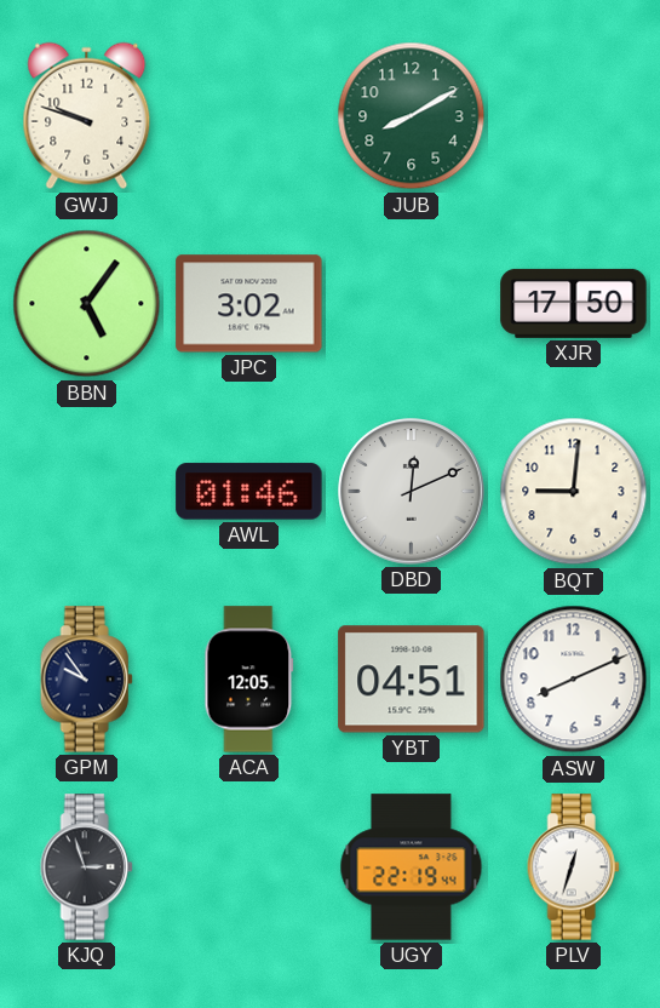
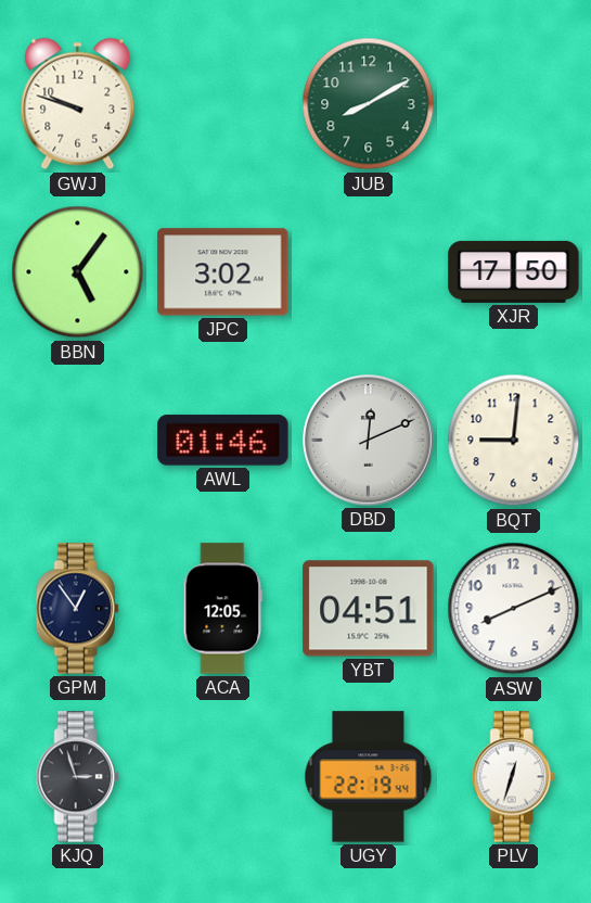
GPM: 9:54 -> 12:54 (77, 609)
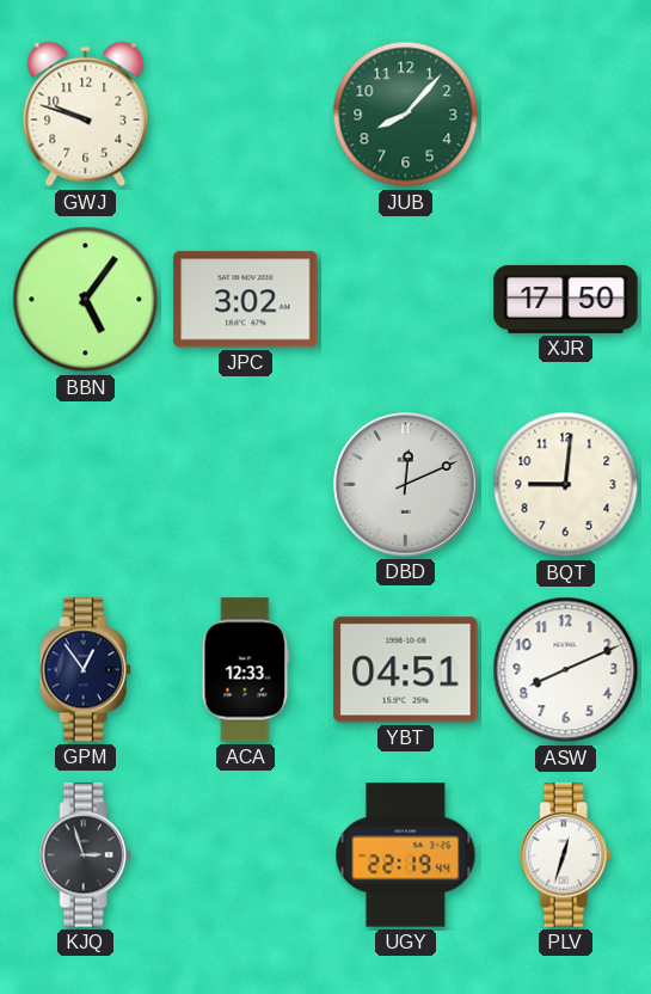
JUB: 8:10 -> 8:07 (406, 115)
AWL: 01:46 -> none (223, 441)
ACA: 12:05 -> 12:33 (246, 670)
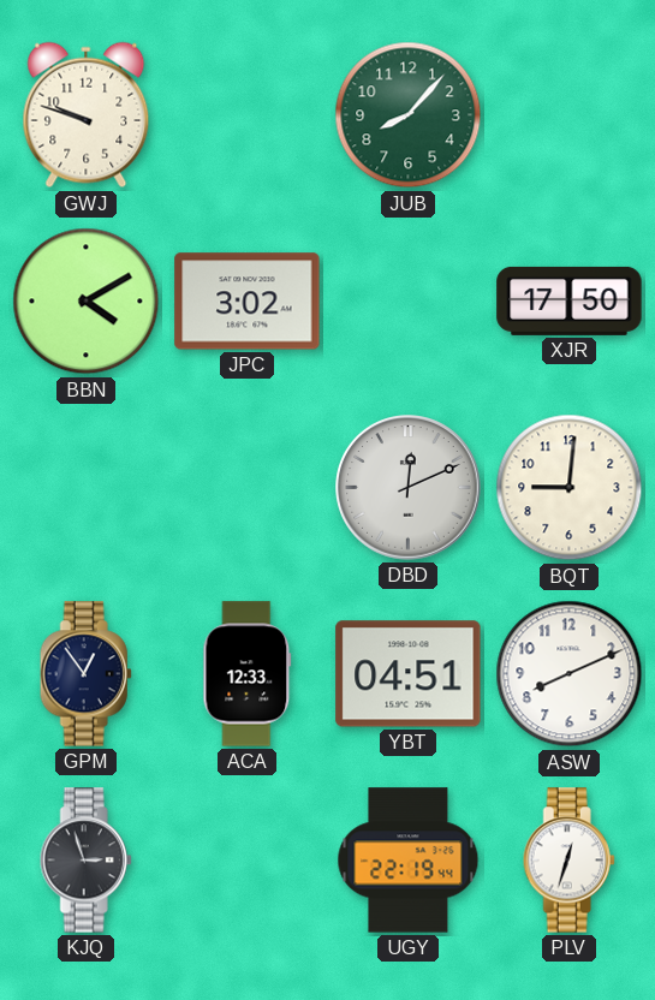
BBN: 5:06 -> 4:10 (87, 302)
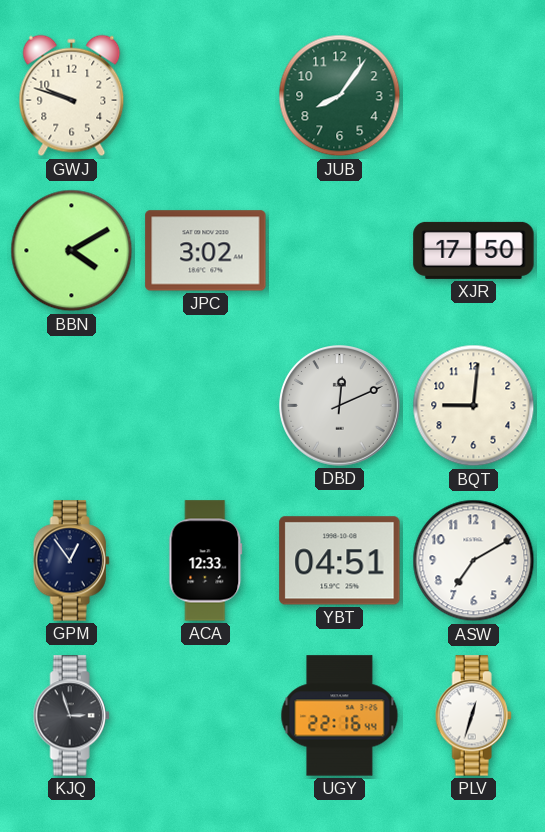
JUB: 8:07 -> 8:06 (340, 96)
ASW: 8:11 -> 7:10 (474, 561)
UGY: 22:19 -> 22:16 (340, 716)
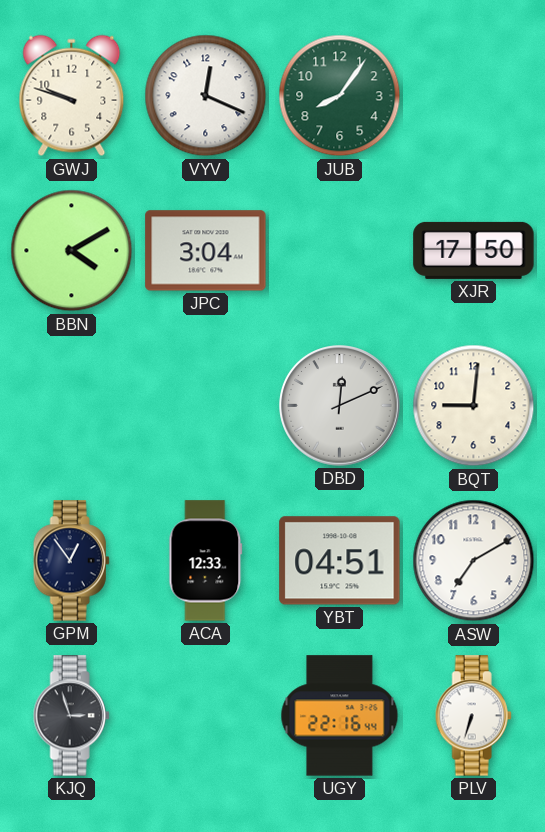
VYV: none -> 12:19 (206, 96)
JPC: 3:02 -> 3:04 (206, 251)
PLV: 12:33 -> 6:33 (473, 716)
